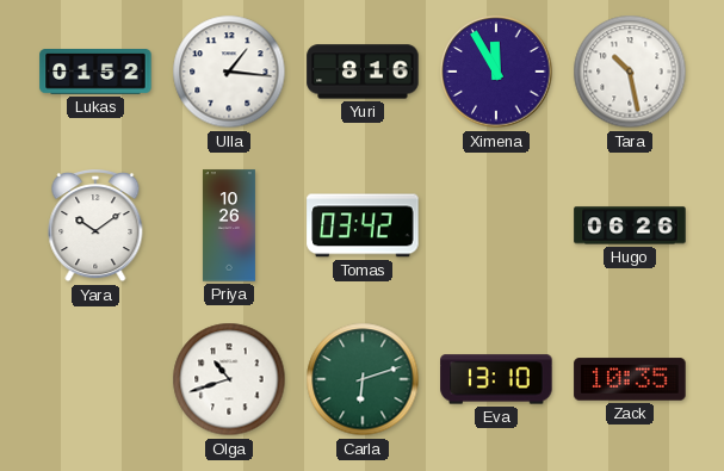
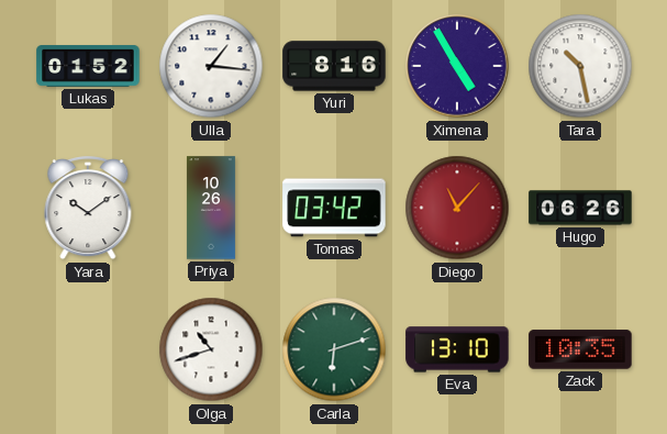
Ximena: 11:55 -> 4:55 (457, 66)
Diego: none -> 11:07 (457, 208)
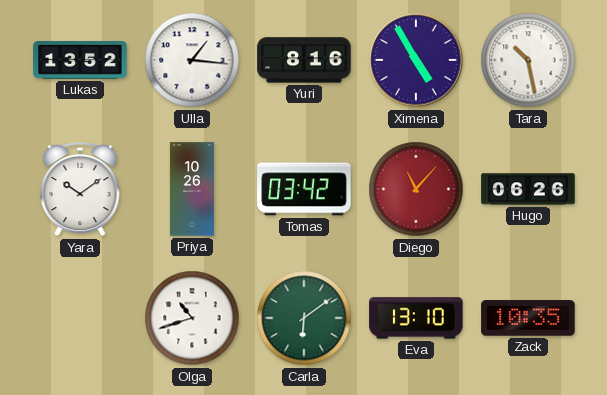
Lukas: 01:52 -> 13:52 (80, 61)
Carla: 6:12 -> 6:09 (304, 318)
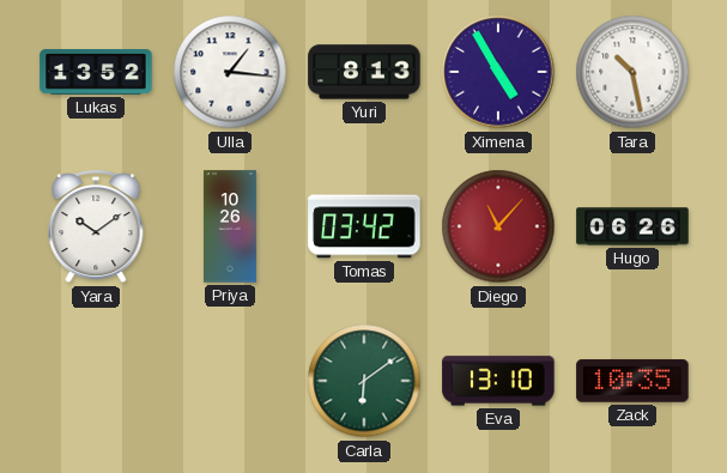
Yuri: 8:16 -> 8:13 (364, 72)
Olga: 10:42 -> none (192, 318)
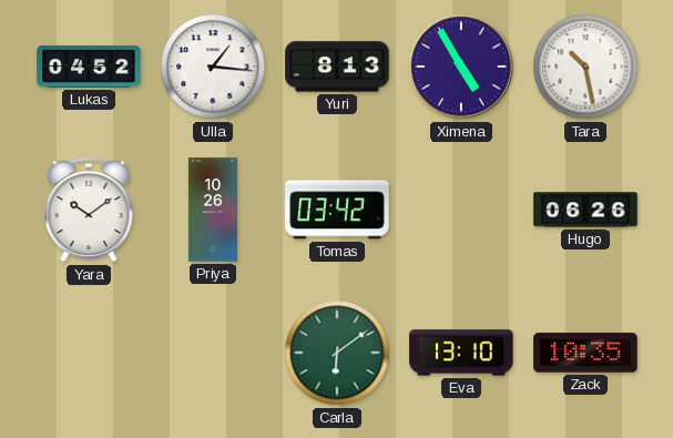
Lukas: 13:52 -> 04:52 (89, 68)
Diego: 11:07 -> none (498, 226)
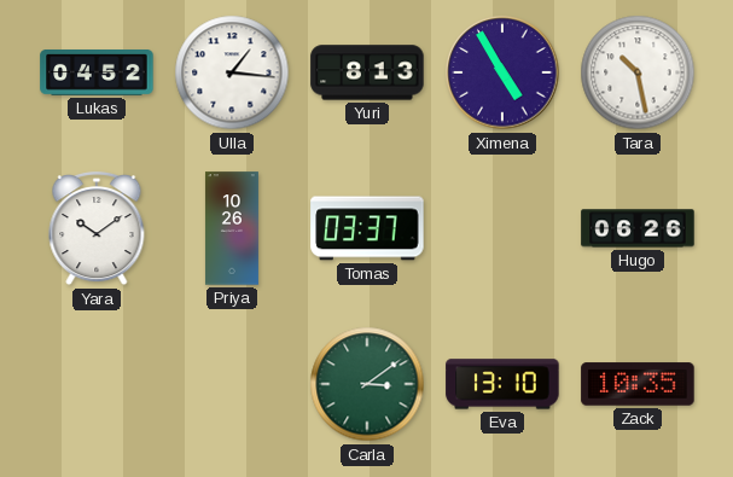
Tomas: 03:42 -> 03:37 (367, 228)
Carla: 6:09 -> 3:09 (367, 384)
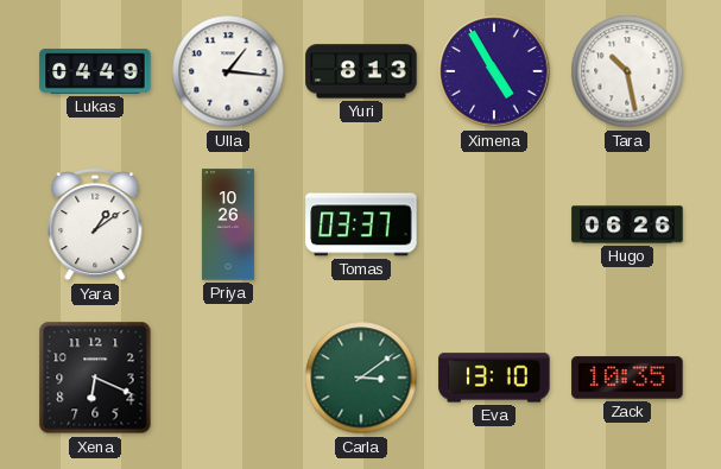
Lukas: 04:52 -> 04:49 (95, 72)
Yara: 10:09 -> 1:09 (95, 226)
Xena: none -> 6:19 (95, 378)
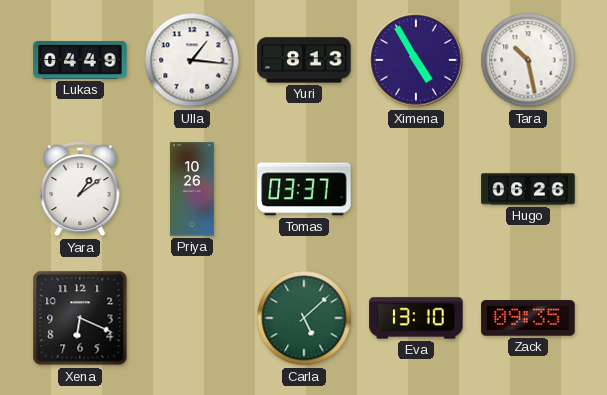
Carla: 3:09 -> 5:08 (304, 318)
Zack: 10:35 -> 09:35 (528, 318)
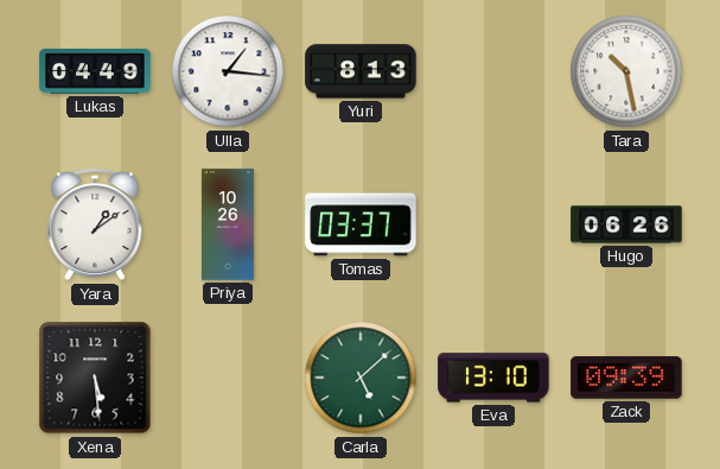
Ximena: 4:55 -> none (416, 60)
Xena: 6:19 -> 5:29 (95, 378)
Zack: 09:35 -> 09:39 (626, 378)
